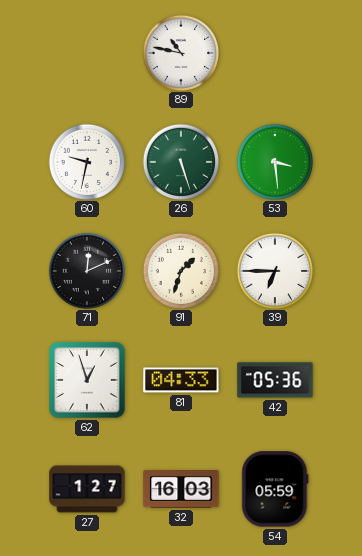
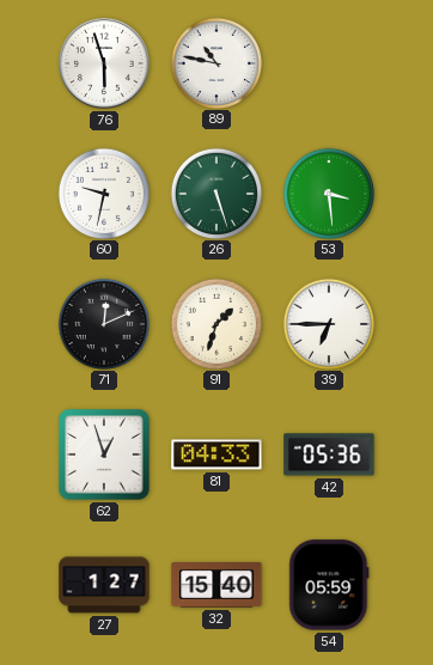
76: none -> 5:57 (104, 63)
32: 16:03 -> 15:40 (216, 586)
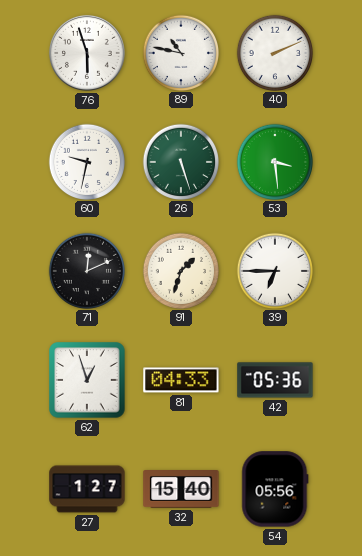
40: none -> 2:11 (274, 52)
54: 05:59 -> 05:56 (275, 489)
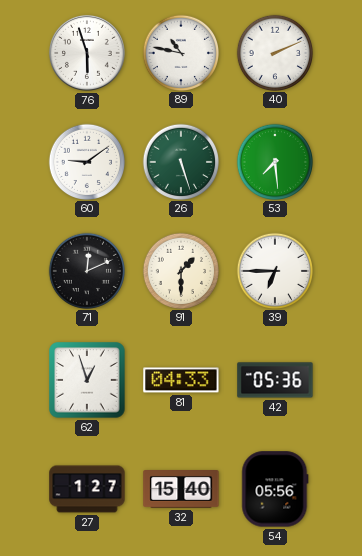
60: 9:32 -> 9:09 (86, 161)
53: 3:29 -> 7:29 (274, 161)
91: 1:33 -> 1:30 (180, 270)
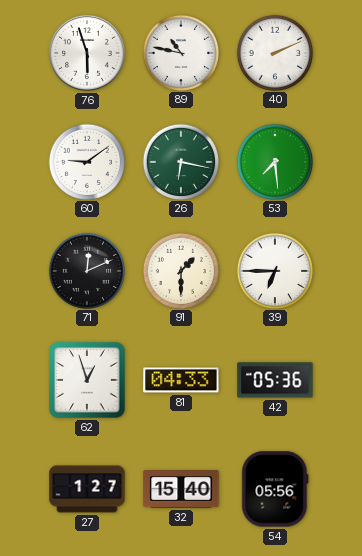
26: 5:27 -> 6:17 (180, 161)
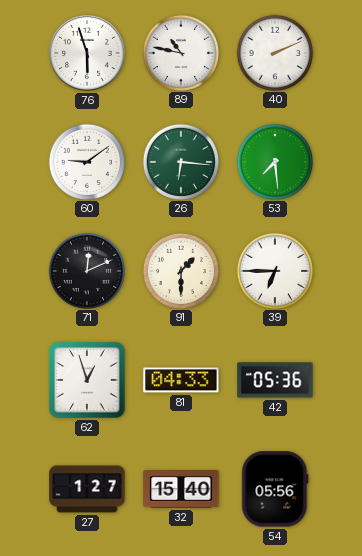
26: 6:17 -> 6:16 (180, 161)
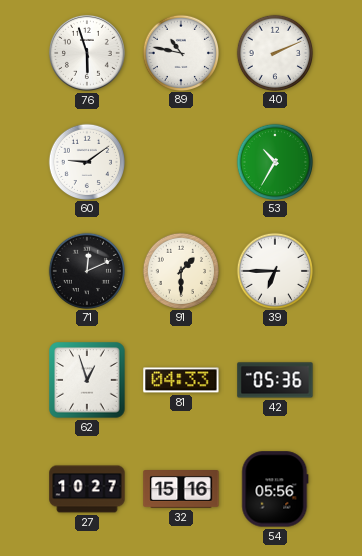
26: 6:16 -> none (180, 161)
53: 7:29 -> 10:35 (274, 161)
27: 1:27 -> 10:27 (87, 489)
32: 15:40 -> 15:16 (181, 490)
